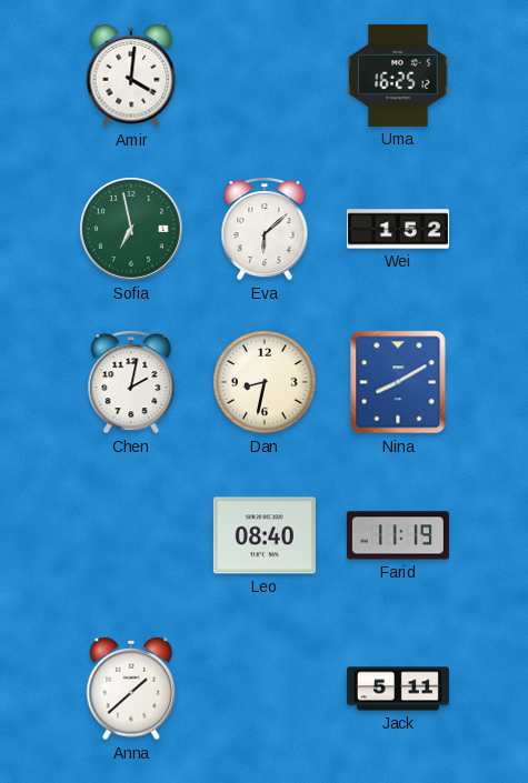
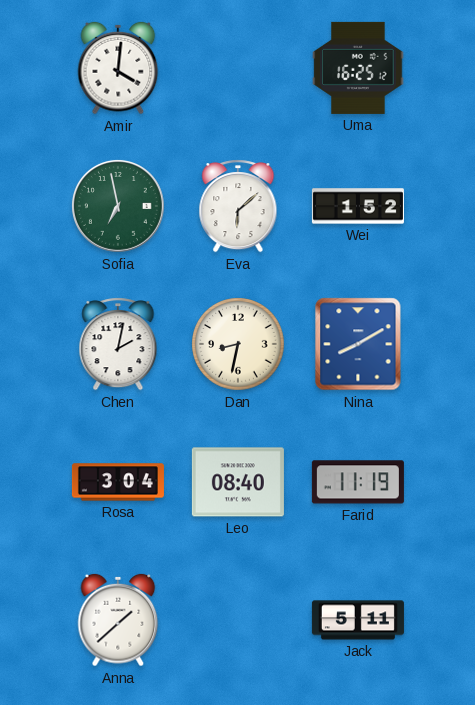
Rosa: none -> 3:04 (118, 482)
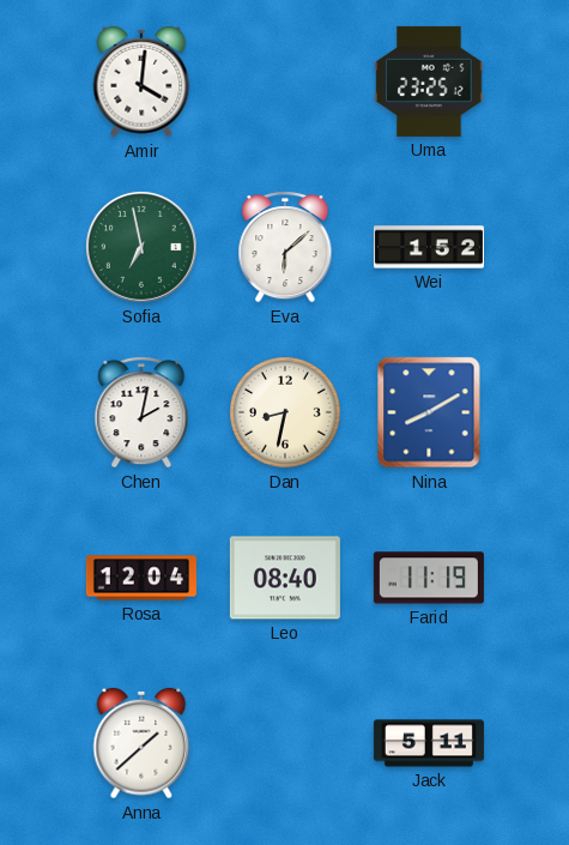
Uma: 16:25 -> 23:25 (429, 82)
Rosa: 3:04 -> 12:04 (141, 578)
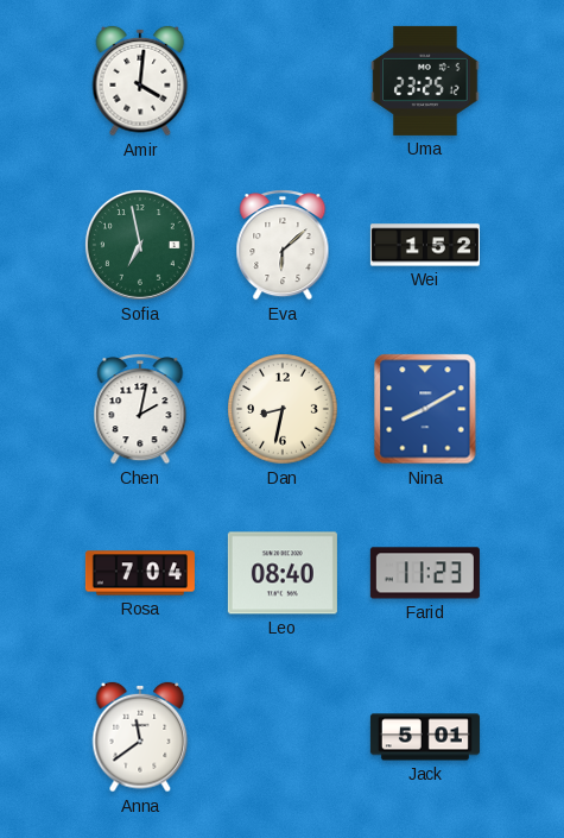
Rosa: 12:04 -> 7:04 (140, 573)
Farid: 11:19 -> 11:23 (425, 573)
Anna: 1:38 -> 11:39 (140, 737)
Jack: 5:11 -> 5:01 (425, 737)
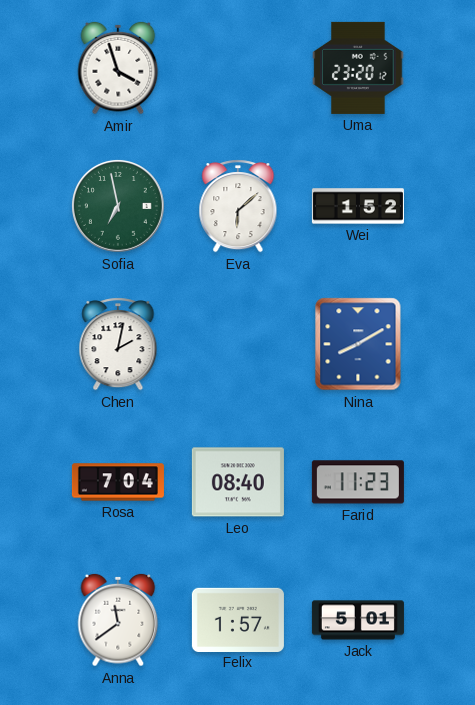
Amir: 4:01 -> 3:57 (118, 68)
Uma: 23:25 -> 23:20 (358, 68)
Dan: 8:32 -> none (283, 409)
Felix: none -> 1:57 (238, 619)
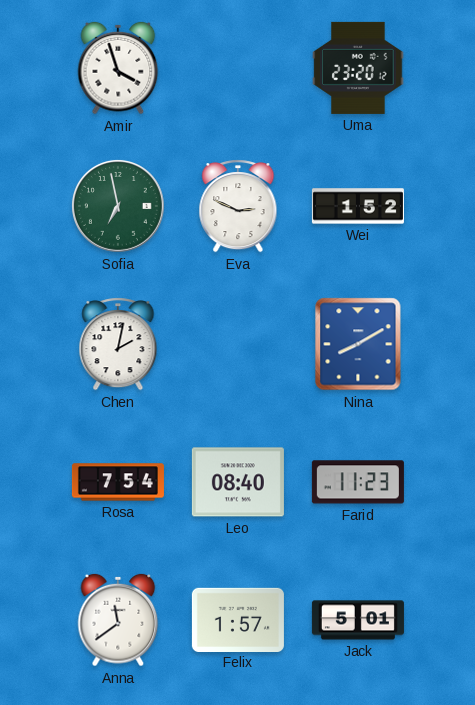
Eva: 6:08 -> 2:49 (238, 207)
Rosa: 7:04 -> 7:54 (118, 482)
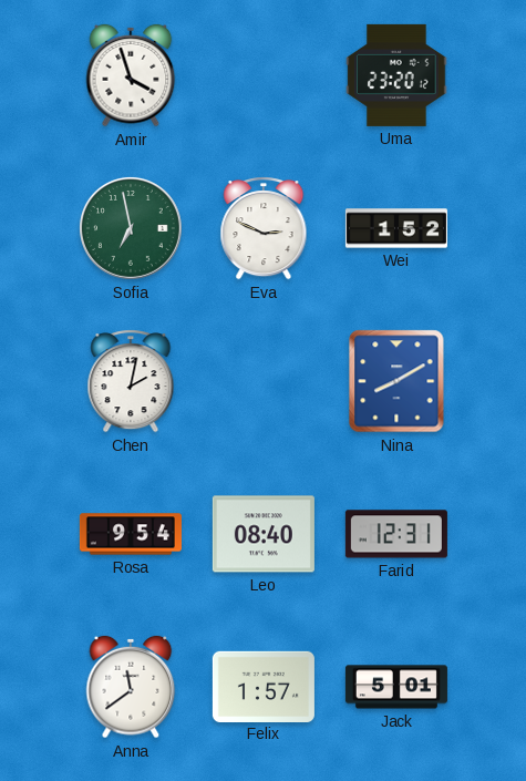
Rosa: 7:54 -> 9:54 (131, 534)
Farid: 11:23 -> 12:31 (396, 534)
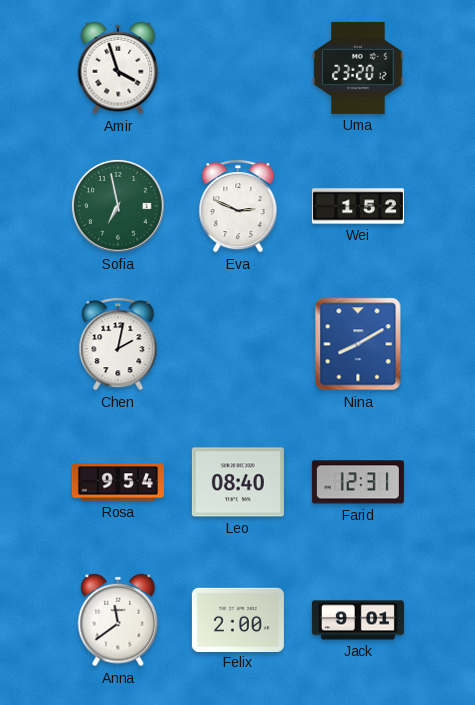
Felix: 1:57 -> 2:00 (238, 619)
Jack: 5:01 -> 9:01 (358, 620)
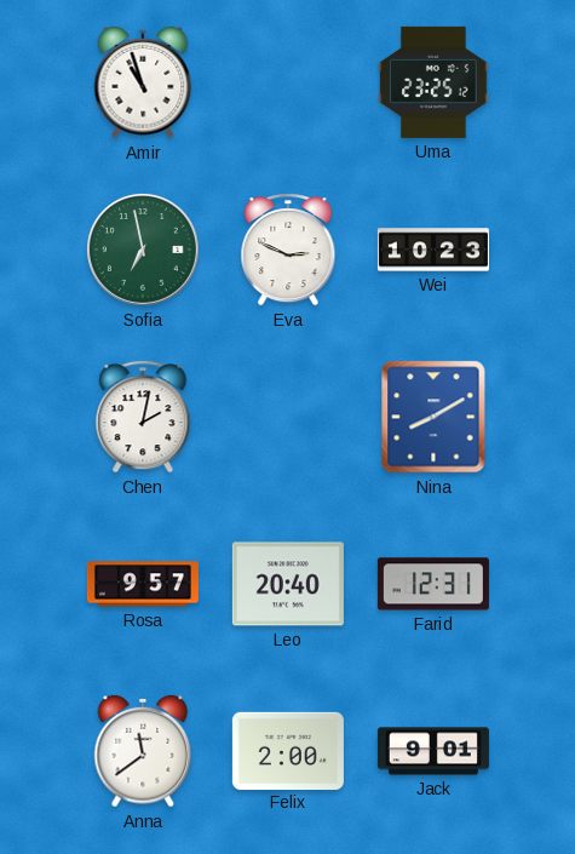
Amir: 3:57 -> 10:57 (143, 82)
Uma: 23:20 -> 23:25 (433, 82)
Wei: 1:52 -> 10:23 (433, 250)
Rosa: 9:54 -> 9:57 (143, 584)
Leo: 08:40 -> 20:40 (288, 584)
